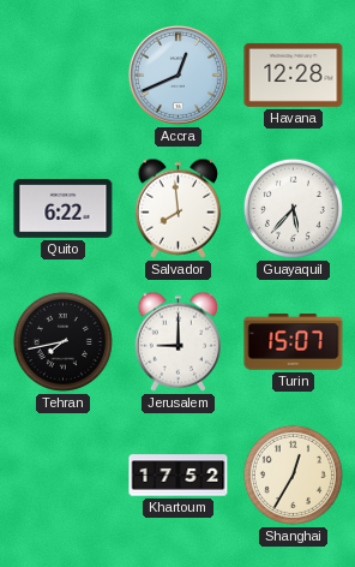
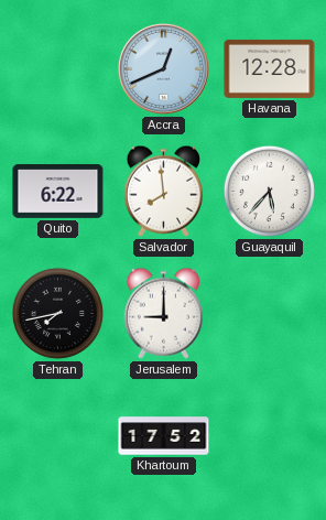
Turin: 15:07 -> none (294, 342)
Shanghai: 12:35 -> none (293, 475)
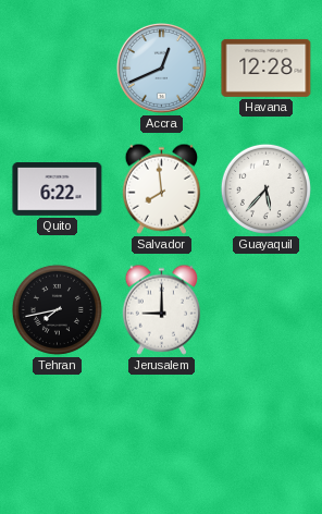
Khartoum: 17:52 -> none (164, 436)
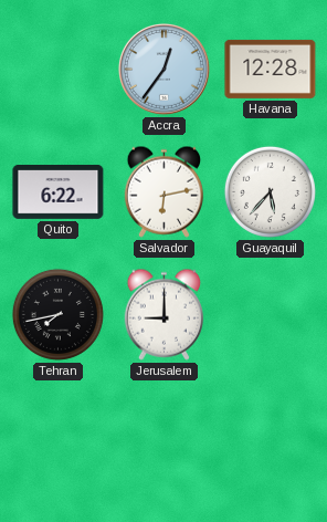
Accra: 12:41 -> 12:36 (163, 69)
Salvador: 7:59 -> 6:13 (163, 191)
